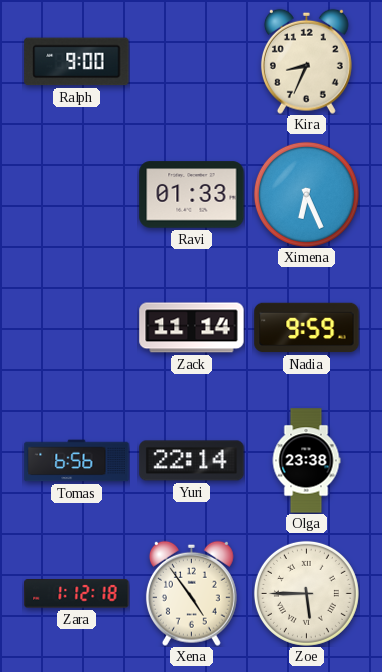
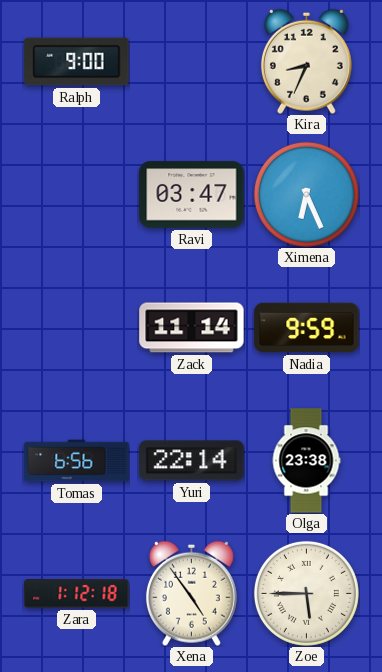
Ravi: 01:33 -> 03:47 (192, 195)
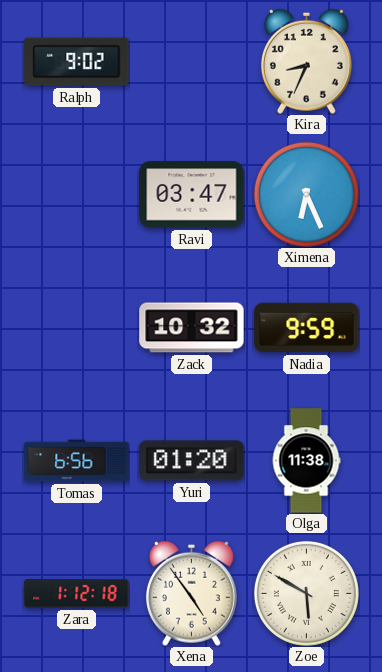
Ralph: 9:00 -> 9:02 (77, 62)
Zack: 11:14 -> 10:32 (192, 328)
Yuri: 22:14 -> 01:20 (192, 461)
Olga: 23:38 -> 11:38 (306, 461)
Zoe: 5:45 -> 5:50 (306, 593)
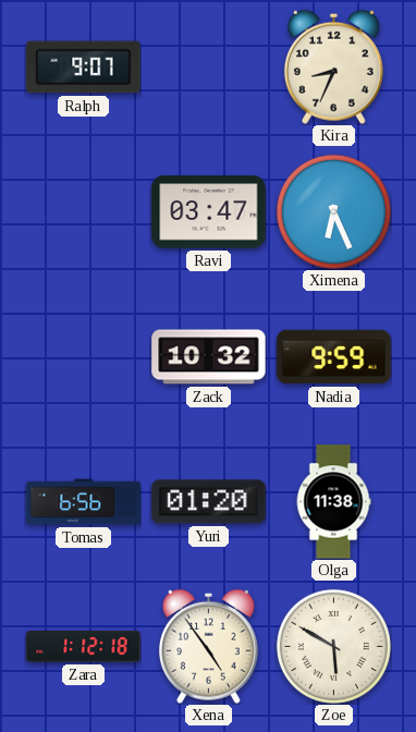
Ralph: 9:02 -> 9:07 (84, 68)
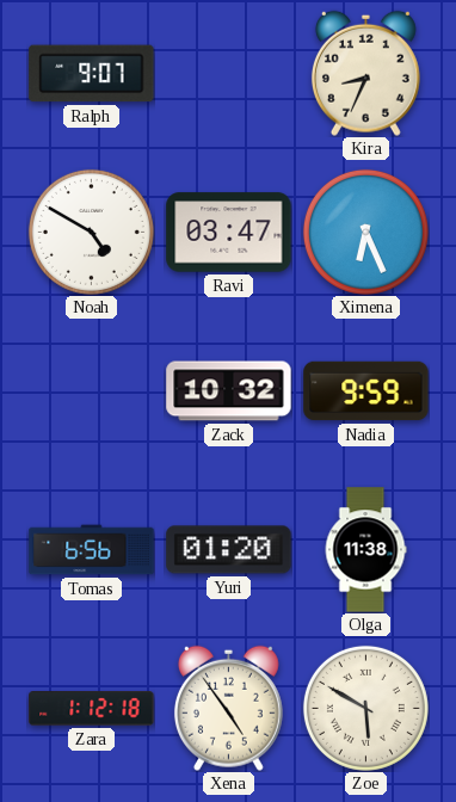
Noah: none -> 4:50 (91, 232)
